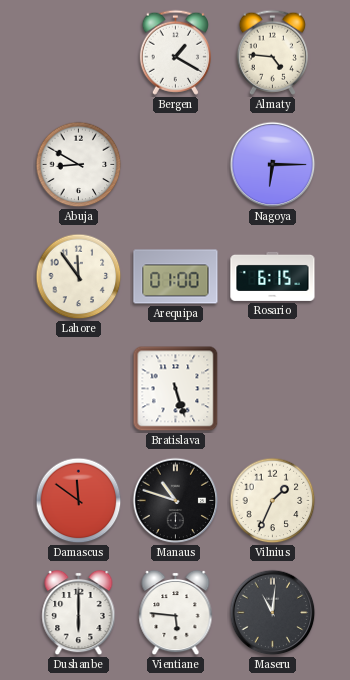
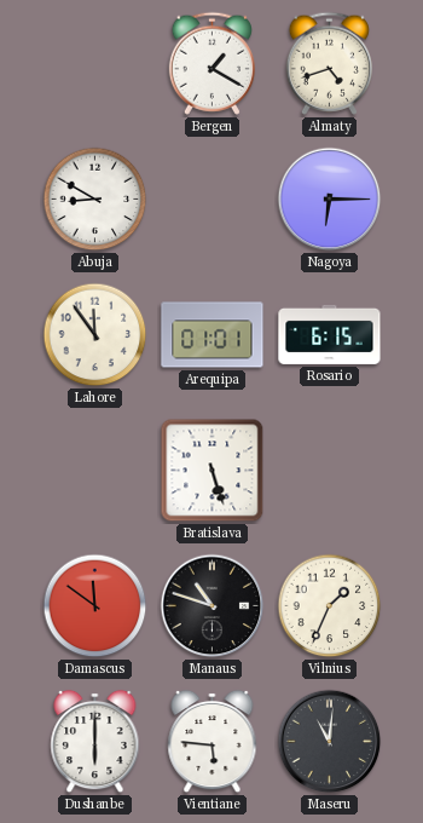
Almaty: 4:46 -> 4:42 (329, 63)
Arequipa: 01:00 -> 01:01 (213, 335)
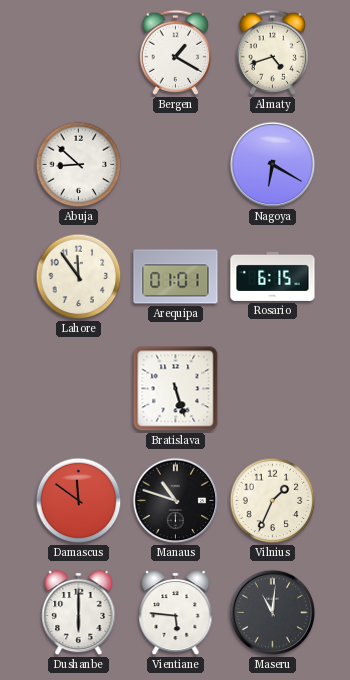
Abuja: 8:50 -> 8:52 (79, 165)
Nagoya: 6:15 -> 6:20 (273, 165)
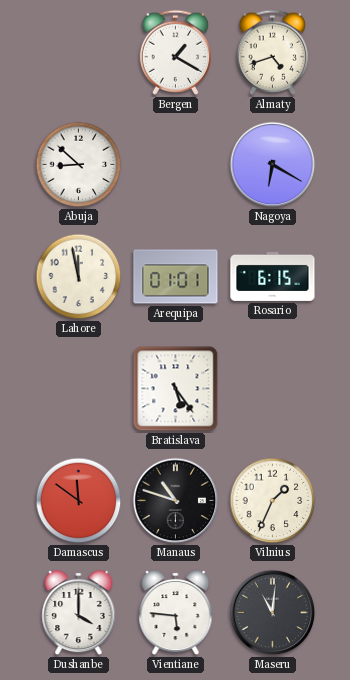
Lahore: 11:54 -> 11:58 (79, 277)
Bratislava: 5:27 -> 5:24 (176, 389)
Dushanbe: 6:00 -> 4:00 (79, 613)
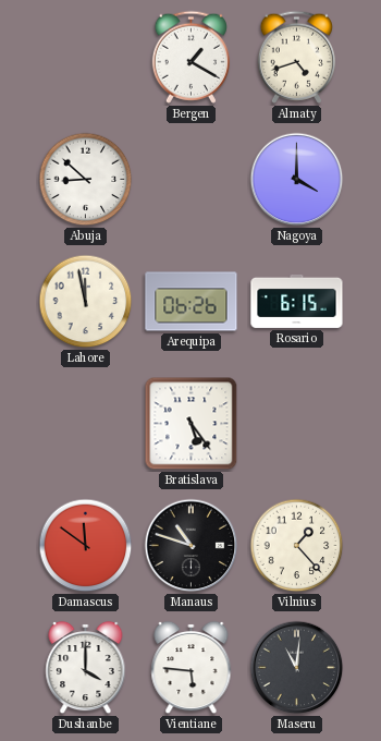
Nagoya: 6:20 -> 4:00 (297, 180)
Arequipa: 01:01 -> 06:26 (192, 302)
Vilnius: 1:34 -> 1:23 (297, 546)
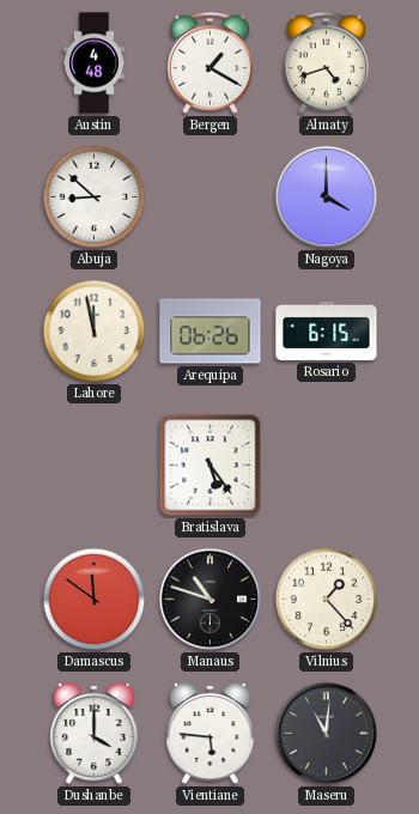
Austin: none -> 4:48 (93, 63)
